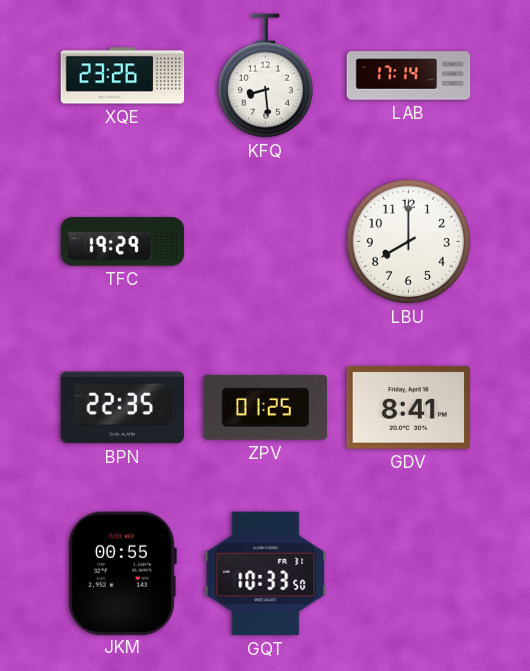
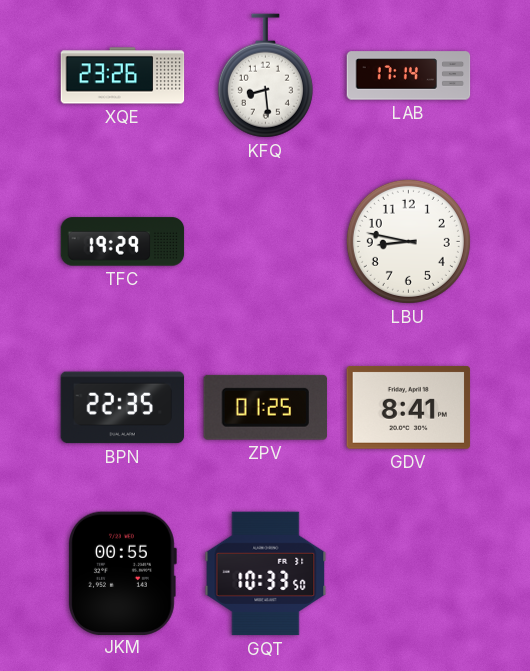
LBU: 8:00 -> 8:47 (408, 241)
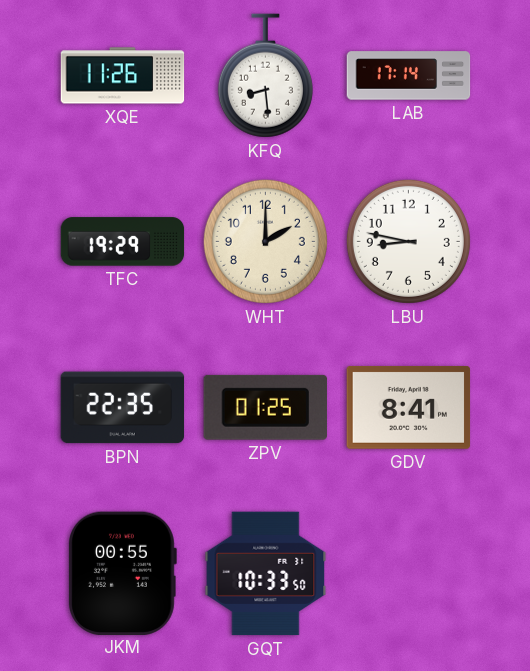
XQE: 23:26 -> 11:26 (123, 76)
WHT: none -> 2:00 (265, 241)
